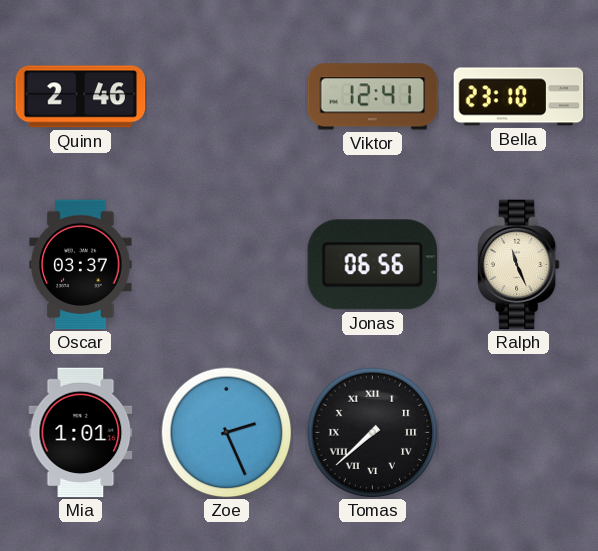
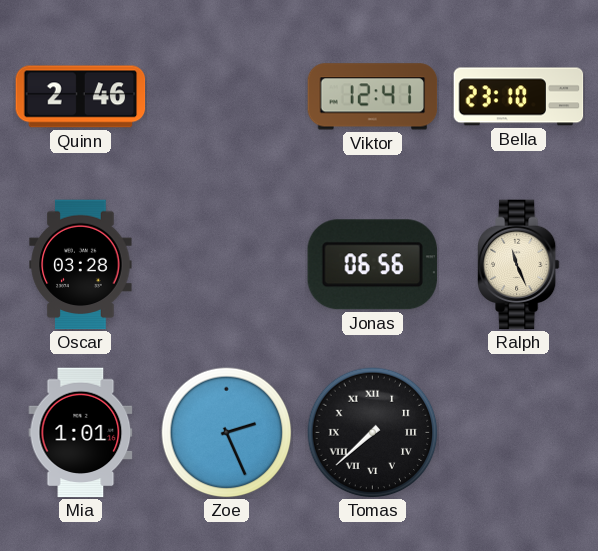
Oscar: 03:37 -> 03:28 (81, 265)
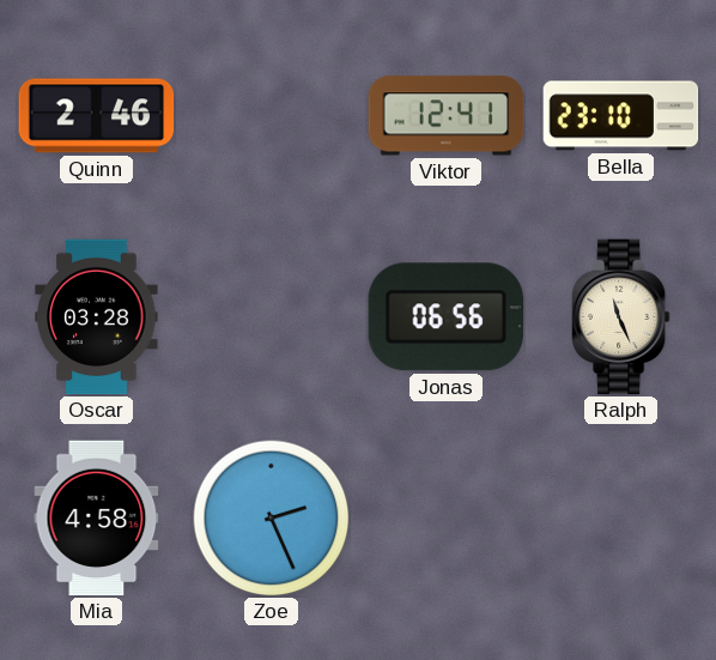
Mia: 1:01 -> 4:58 (97, 519)
Tomas: 7:38 -> none (373, 433)
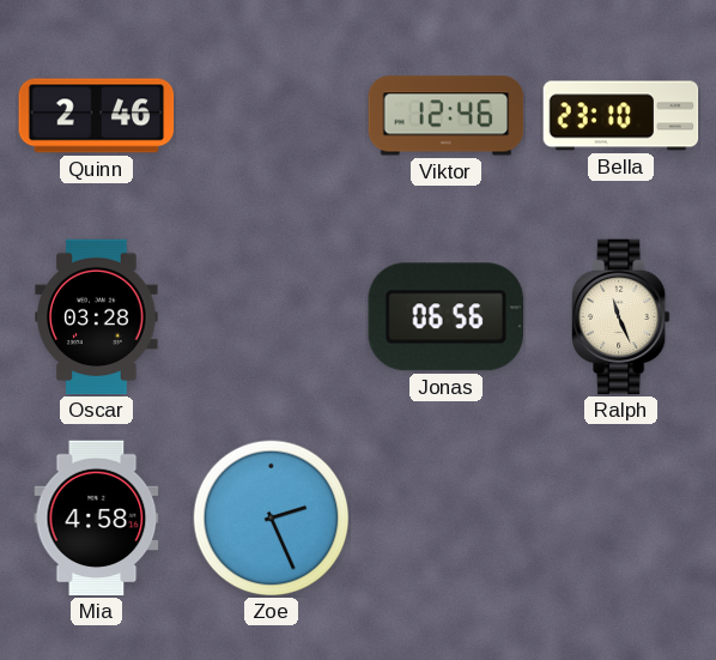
Viktor: 12:41 -> 12:46 (447, 116)
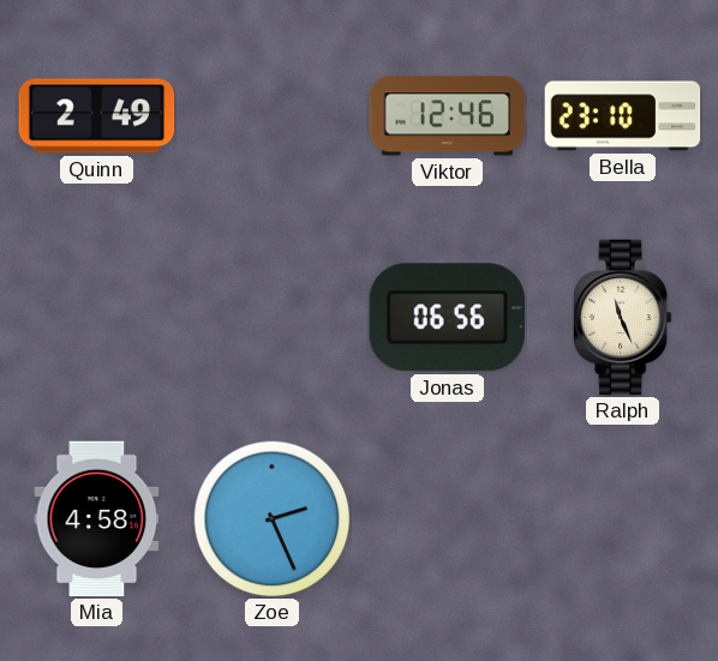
Quinn: 2:46 -> 2:49 (97, 116)
Oscar: 03:28 -> none (97, 317)
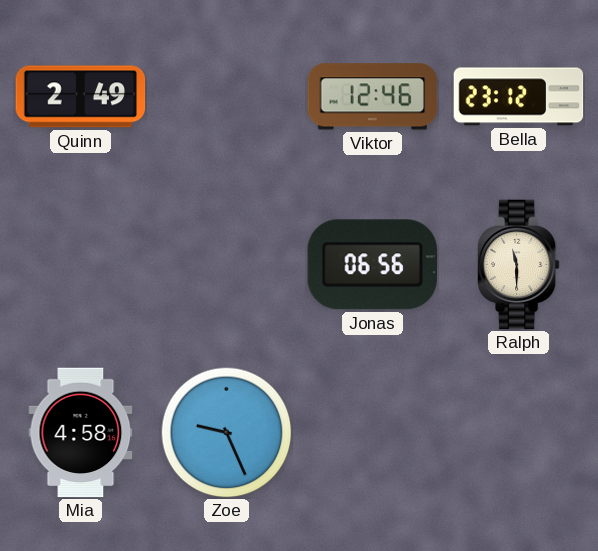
Bella: 23:10 -> 23:12 (519, 97)
Ralph: 11:26 -> 11:30 (518, 265)
Zoe: 2:26 -> 9:26 (227, 433)
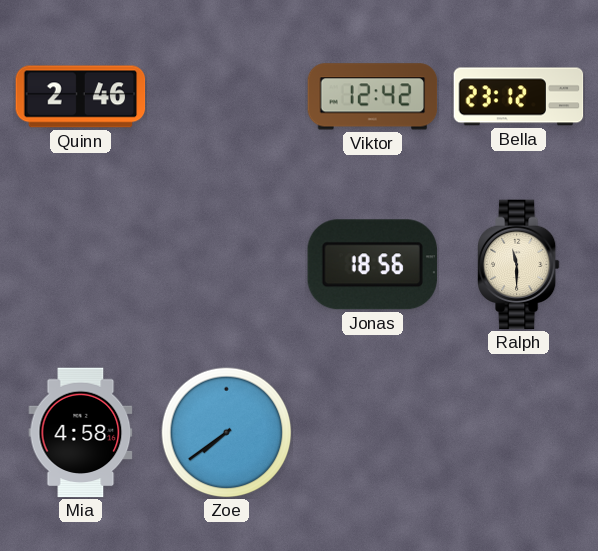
Quinn: 2:49 -> 2:46 (81, 97)
Viktor: 12:46 -> 12:42 (373, 97)
Jonas: 06:56 -> 18:56 (372, 265)
Zoe: 9:26 -> 7:39 (227, 433)
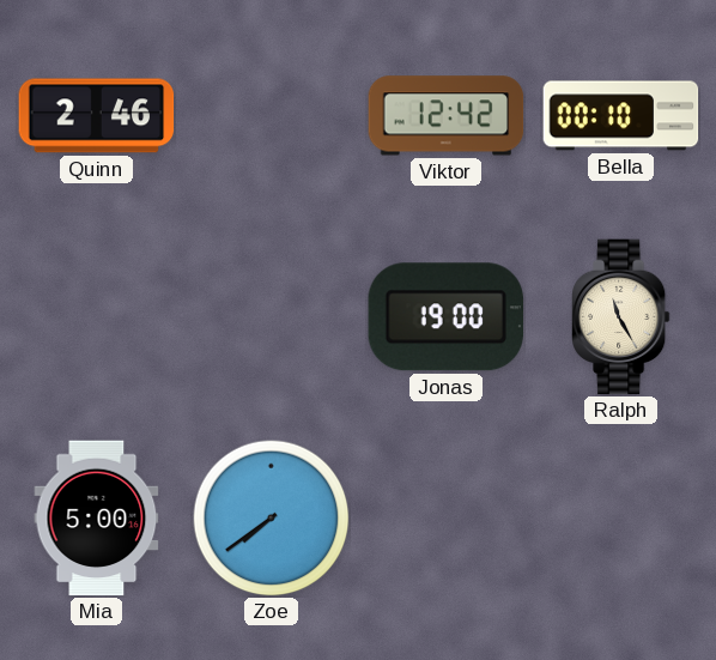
Bella: 23:12 -> 00:10 (621, 116)
Jonas: 18:56 -> 19:00 (445, 317)
Ralph: 11:30 -> 11:25 (620, 317)
Mia: 4:58 -> 5:00 (97, 519)
